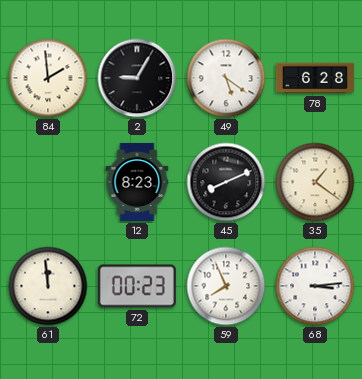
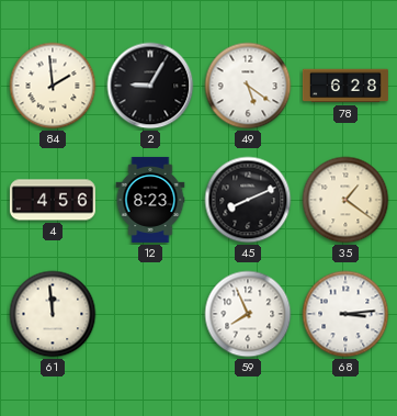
4: none -> 4:56 (53, 200)
72: 00:23 -> none (137, 286)
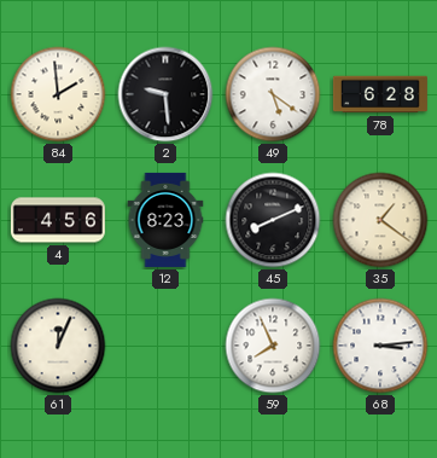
2: 9:05 -> 9:29 (165, 94)
61: 11:59 -> 12:04 (58, 346)
